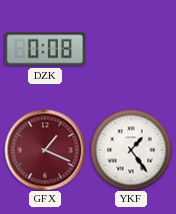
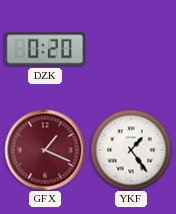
DZK: 0:08 -> 0:20 (45, 49)
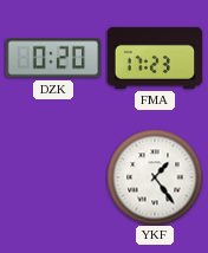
FMA: none -> 17:23 (155, 58)
GFX: 1:19 -> none (45, 150)
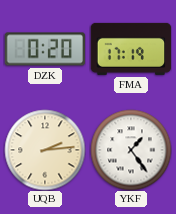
FMA: 17:23 -> 17:19 (131, 49)
UQB: none -> 2:14 (45, 150)
